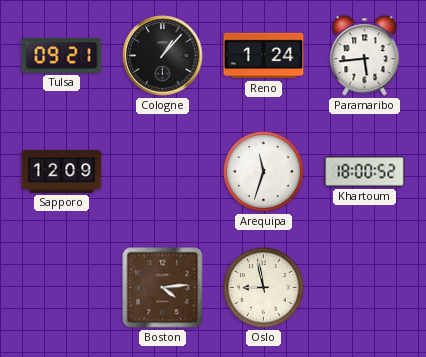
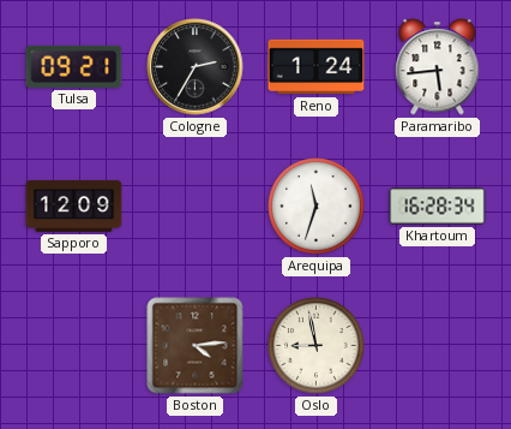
Cologne: 1:07 -> 2:35 (196, 67)
Khartoum: 18:00 -> 16:28 (438, 207)
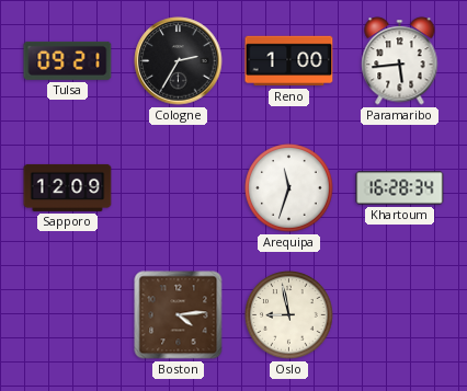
Reno: 1:24 -> 1:00 (289, 61)
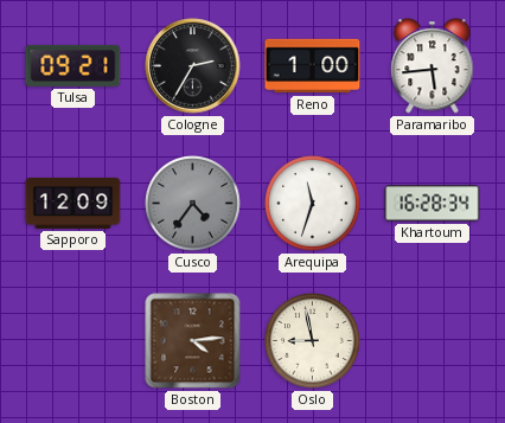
Cusco: none -> 4:36 (193, 204)
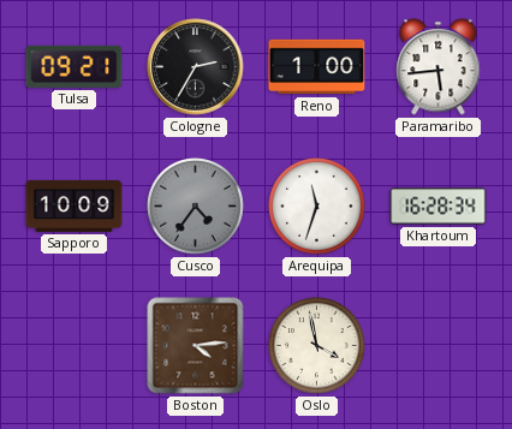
Sapporo: 12:09 -> 10:09 (75, 205)
Oslo: 8:58 -> 3:58 (317, 346)
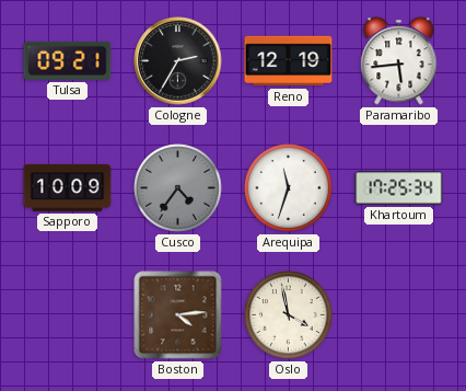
Reno: 1:00 -> 12:19 (289, 61)
Khartoum: 16:28 -> 17:25 (399, 188)
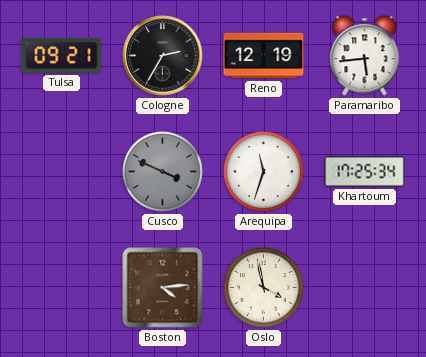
Sapporo: 10:09 -> none (68, 187)
Cusco: 4:36 -> 3:49 (163, 172)
